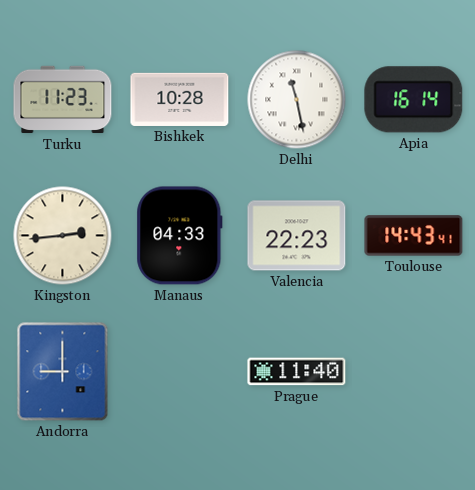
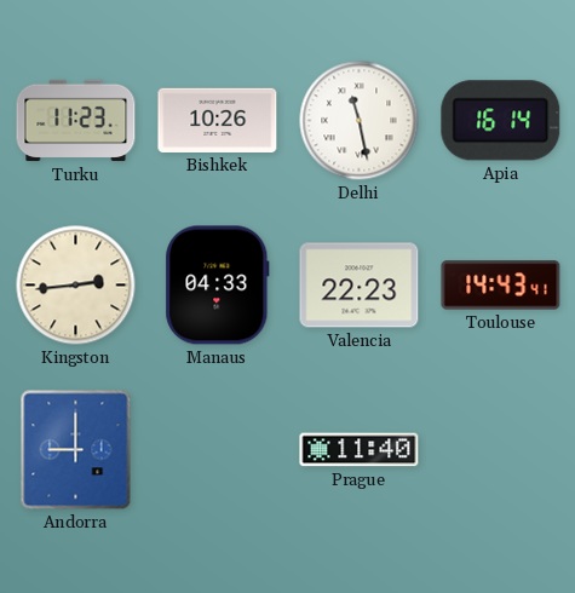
Bishkek: 10:28 -> 10:26 (218, 120)
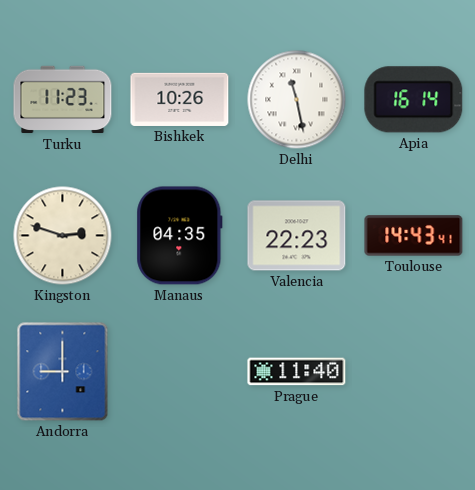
Kingston: 2:44 -> 2:48 (63, 236)
Manaus: 04:33 -> 04:35 (180, 236)
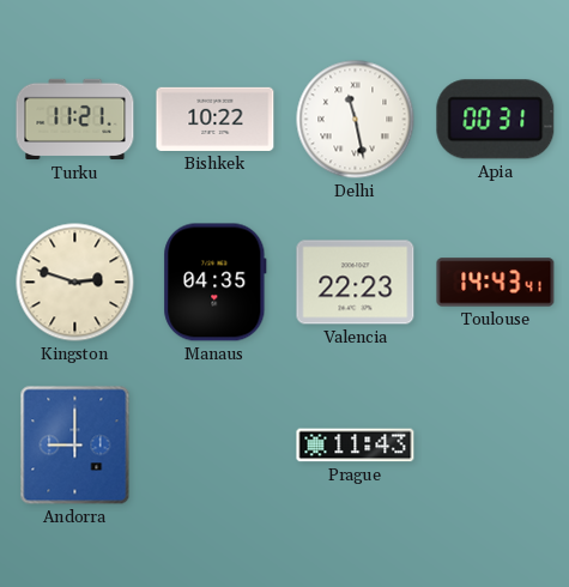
Turku: 11:23 -> 11:21 (75, 120)
Bishkek: 10:26 -> 10:22 (216, 119)
Apia: 16:14 -> 00:31 (496, 120)
Prague: 11:40 -> 11:43 (356, 446)
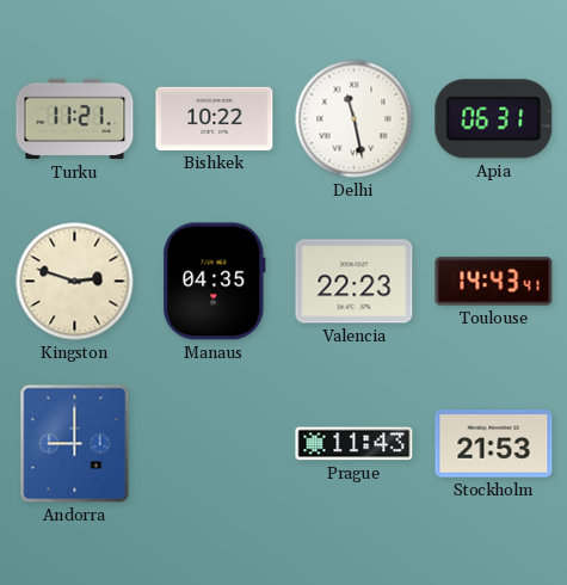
Apia: 00:31 -> 06:31 (494, 119)
Stockholm: none -> 21:53 (494, 444)
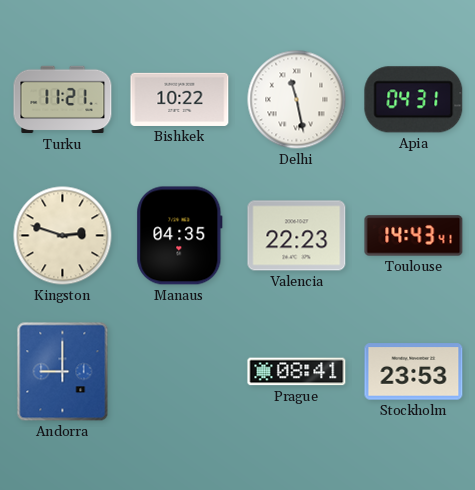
Apia: 06:31 -> 04:31 (414, 100)
Prague: 11:43 -> 08:41 (297, 372)
Stockholm: 21:53 -> 23:53 (414, 372)
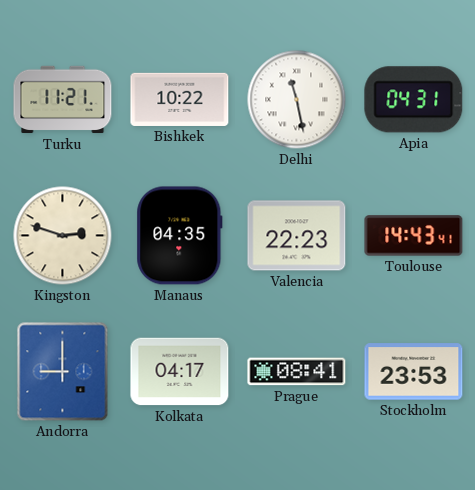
Kolkata: none -> 04:17 (180, 372)
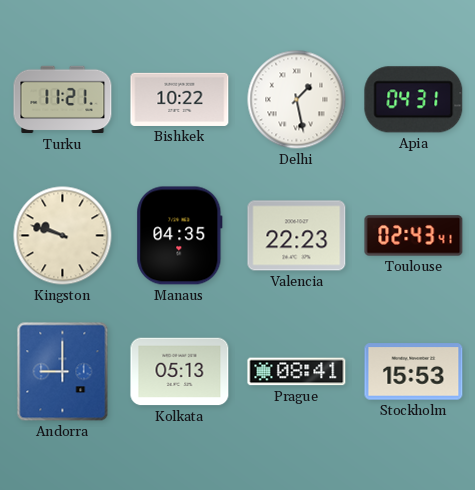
Delhi: 11:28 -> 1:28 (297, 100)
Kingston: 2:48 -> 9:48 (63, 236)
Toulouse: 14:43 -> 02:43 (414, 236)
Kolkata: 04:17 -> 05:13 (180, 372)
Stockholm: 23:53 -> 15:53 (414, 372)
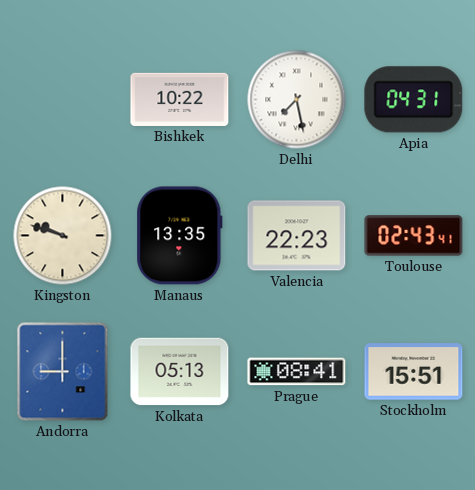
Turku: 11:21 -> none (63, 100)
Delhi: 1:28 -> 7:28 (297, 100)
Manaus: 04:35 -> 13:35 (180, 236)
Stockholm: 15:53 -> 15:51 (414, 372)
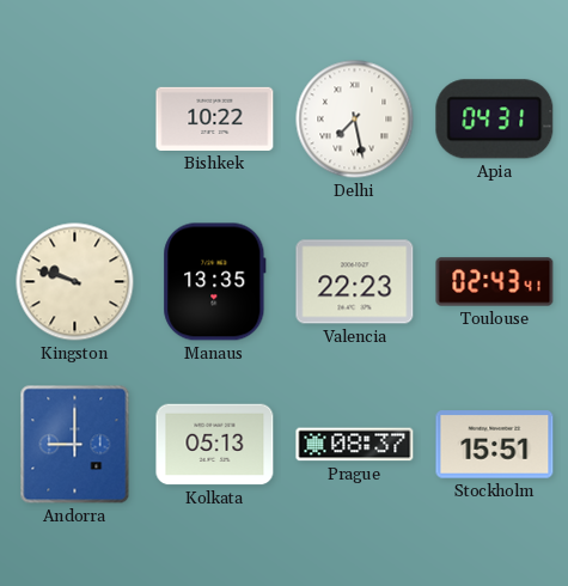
Prague: 08:41 -> 08:37 (355, 445)
